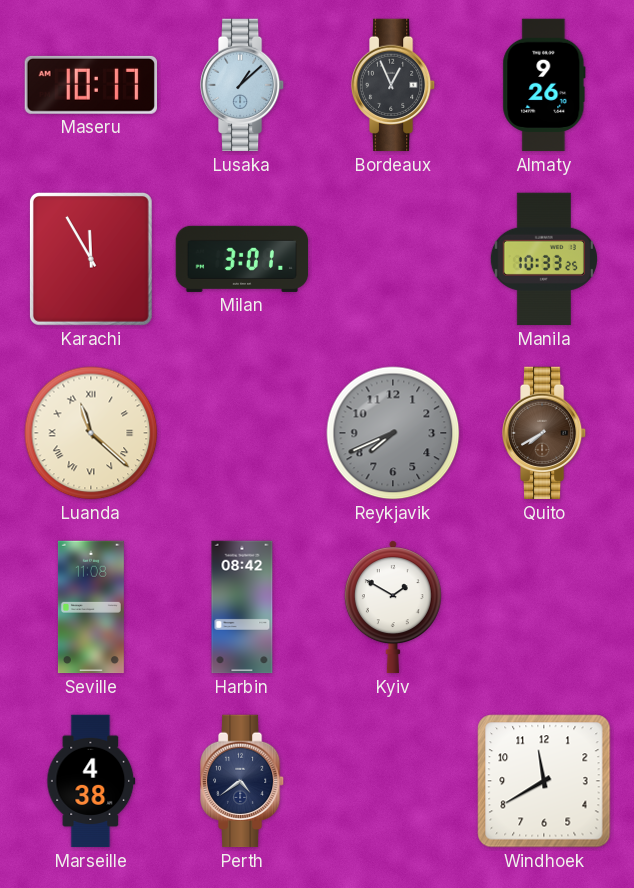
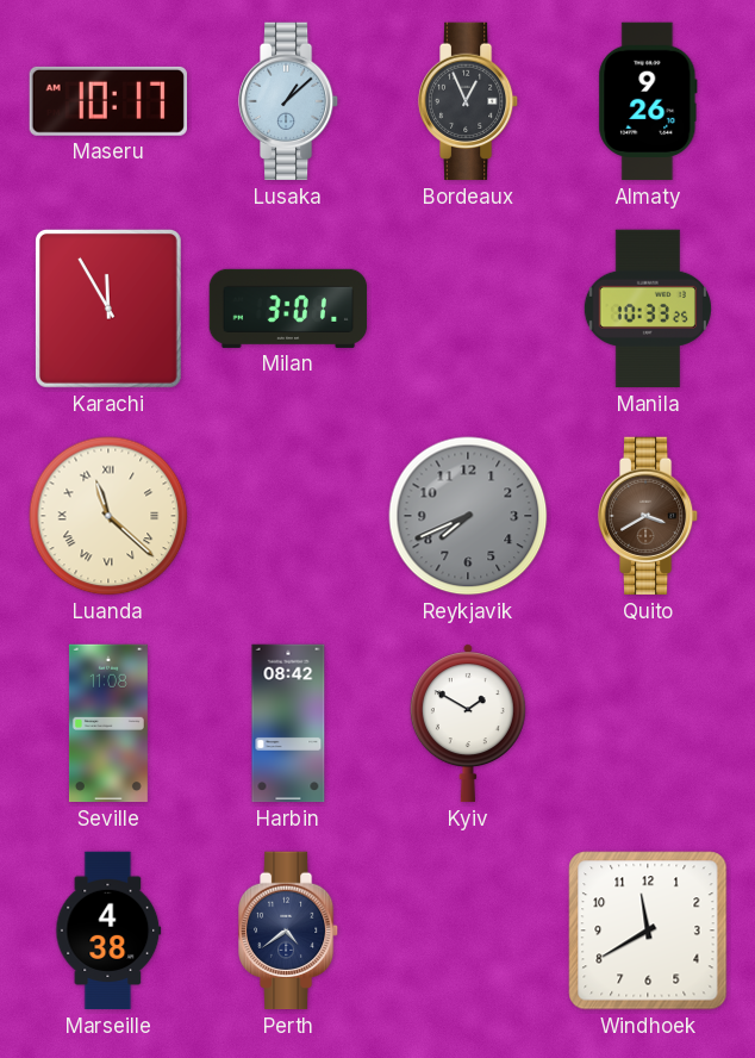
Quito: 7:40 -> 3:40 (648, 516)
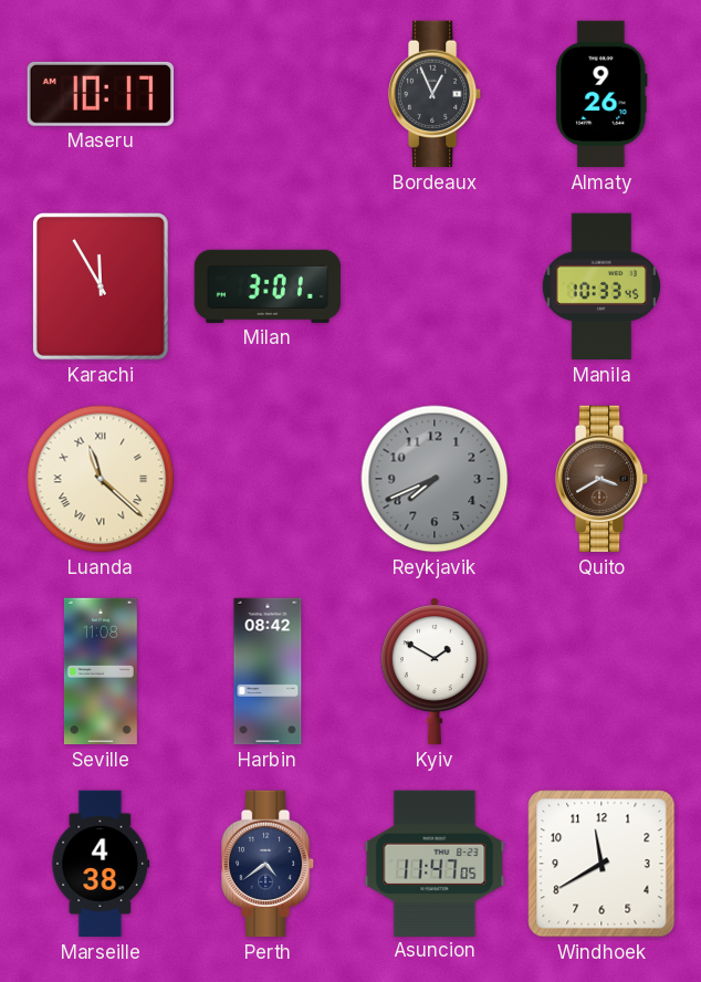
Lusaka: 1:08 -> none (288, 101)
Manila: 10:33:25 -> 10:33:45 (601, 286)
Asuncion: none -> 11:47 (435, 863)
